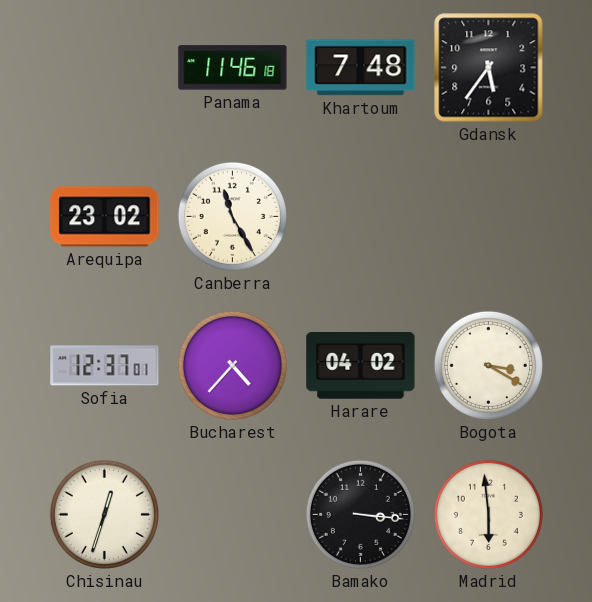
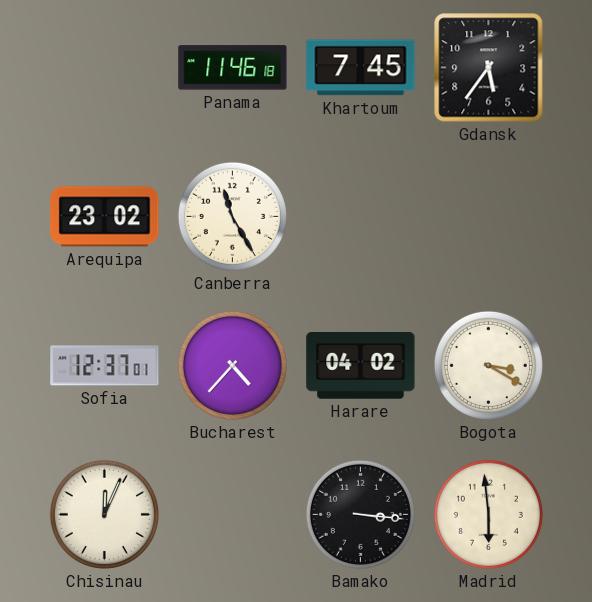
Khartoum: 7:48 -> 7:45 (361, 68)
Chisinau: 12:33 -> 12:04 (104, 514)
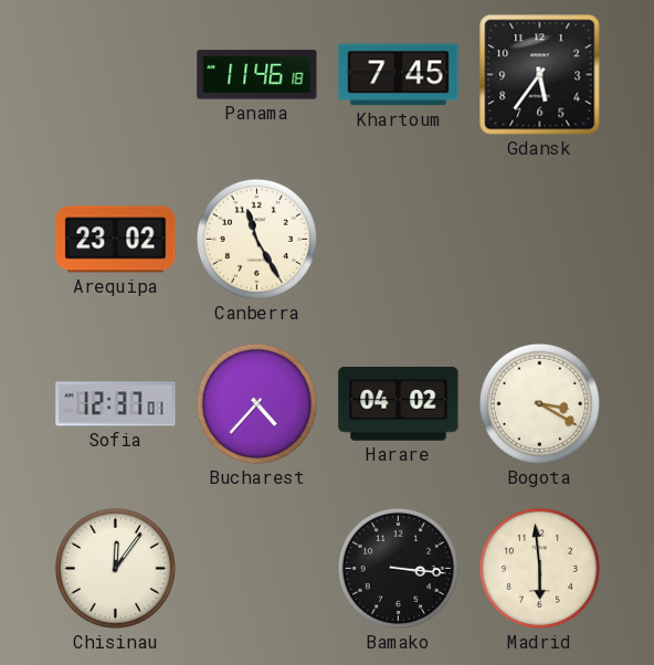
Chisinau: 12:04 -> 12:06 (115, 568)
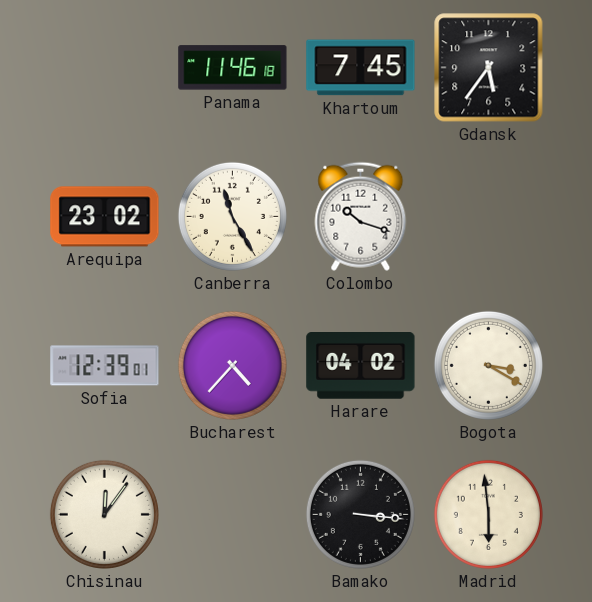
Colombo: none -> 10:18 (361, 216)
Sofia: 12:37 -> 12:39 (105, 366)
